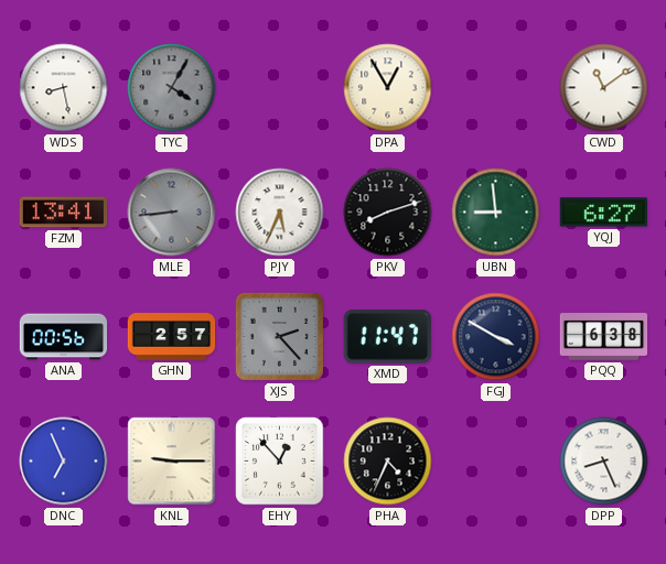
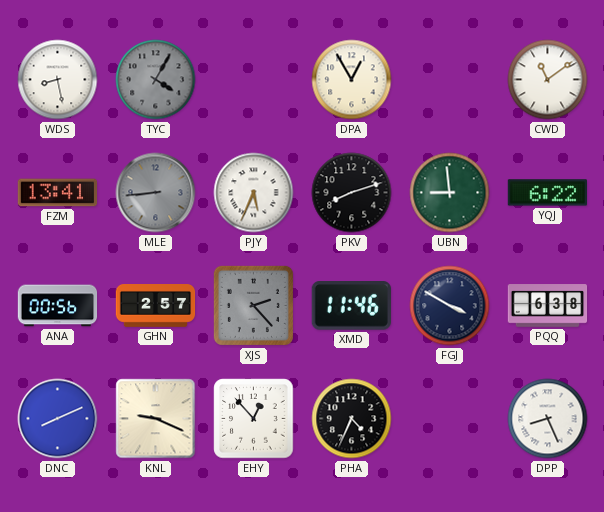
YQJ: 6:27 -> 6:22 (547, 193)
XMD: 11:47 -> 11:46 (351, 306)
DNC: 6:56 -> 8:11 (58, 419)
KNL: 9:15 -> 9:19 (156, 419)
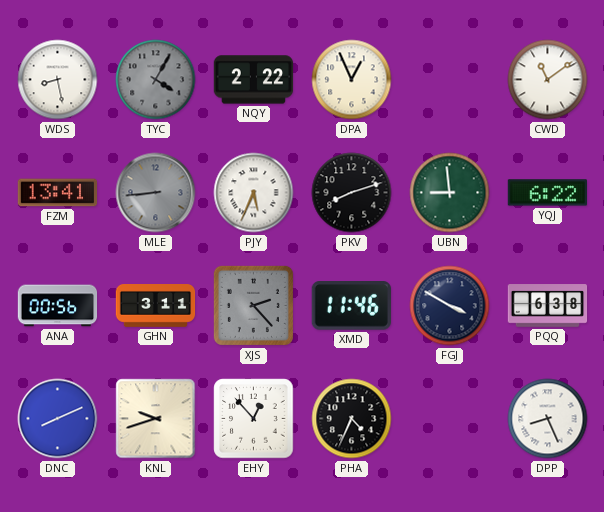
NQY: none -> 2:22 (254, 80)
DPA: 12:55 -> 12:56 (352, 80)
GHN: 2:57 -> 3:11 (156, 306)
KNL: 9:19 -> 9:42 (156, 419)
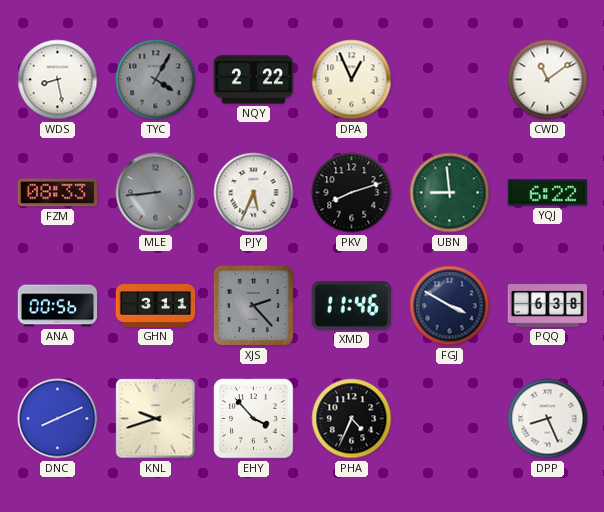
FZM: 13:41 -> 08:33 (58, 193)
EHY: 12:53 -> 3:53 (254, 419)
